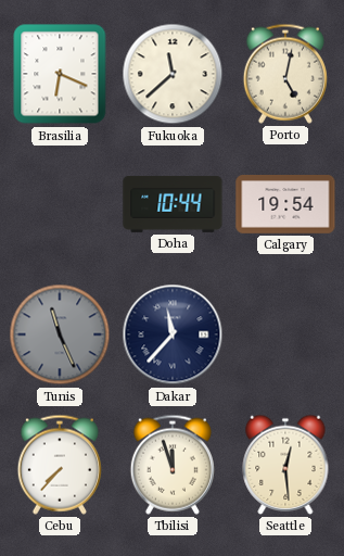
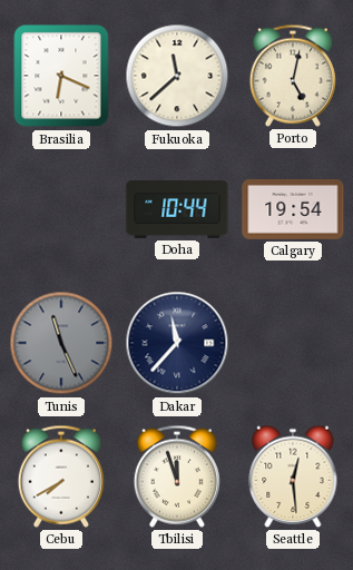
Cebu: 7:37 -> 7:40 (61, 476)
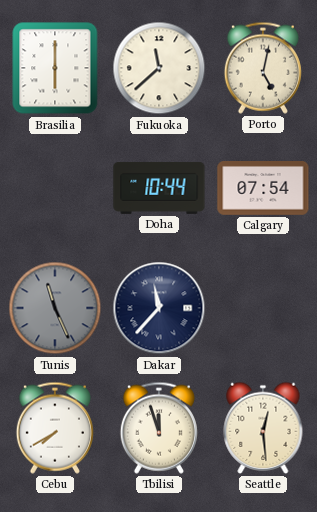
Brasilia: 6:19 -> 6:00 (55, 68)
Calgary: 19:54 -> 07:54 (263, 189)
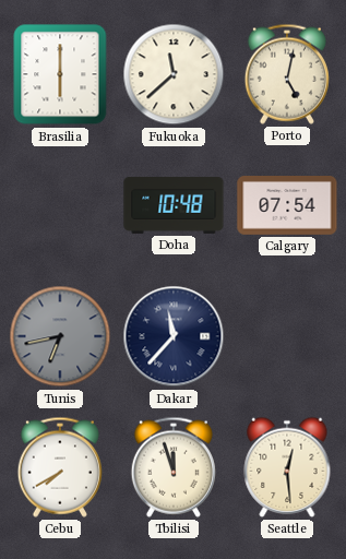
Doha: 10:44 -> 10:48 (174, 205)
Tunis: 11:26 -> 6:43 (60, 336)
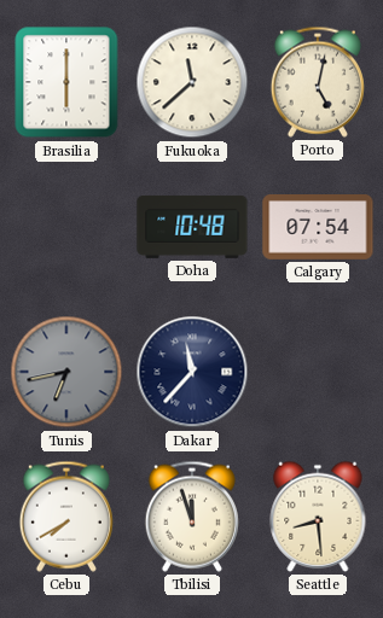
Seattle: 12:29 -> 8:29 (318, 517)
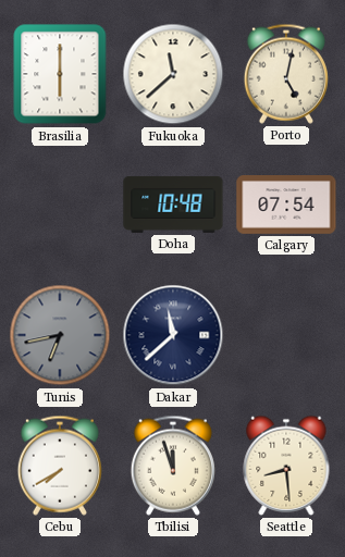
Dakar: 11:37 -> 11:38 (173, 335)
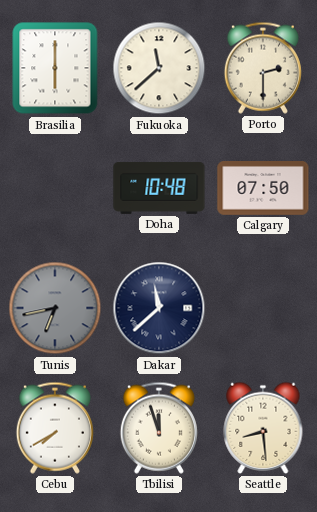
Porto: 5:02 -> 2:30 (263, 68)
Calgary: 07:54 -> 07:50 (263, 189)
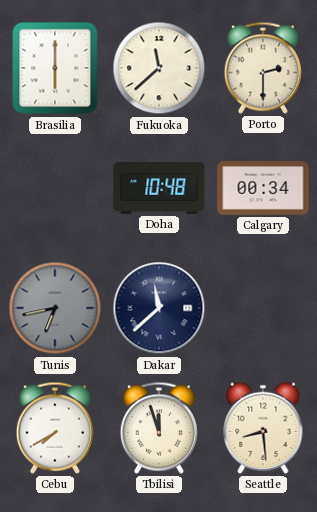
Calgary: 07:50 -> 00:34 (263, 189)
